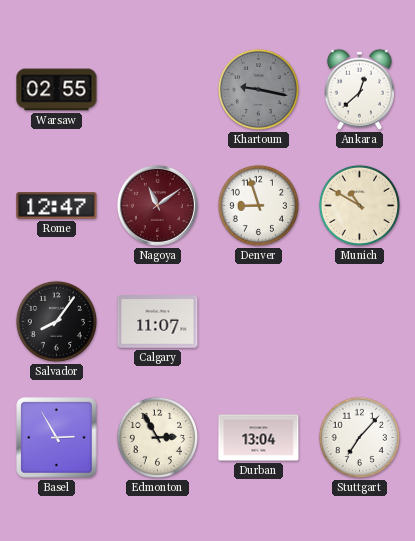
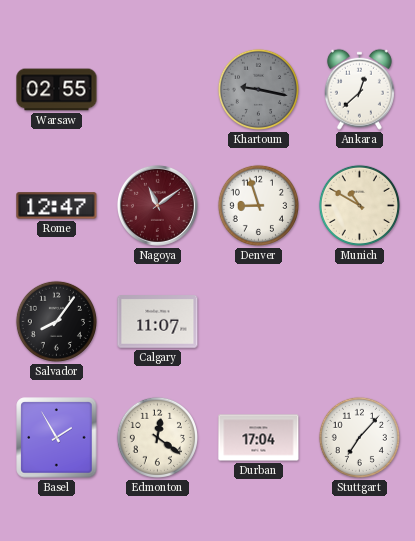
Basel: 2:55 -> 1:55 (57, 438)
Edmonton: 2:55 -> 12:21 (157, 437)
Durban: 13:04 -> 17:04 (259, 438)
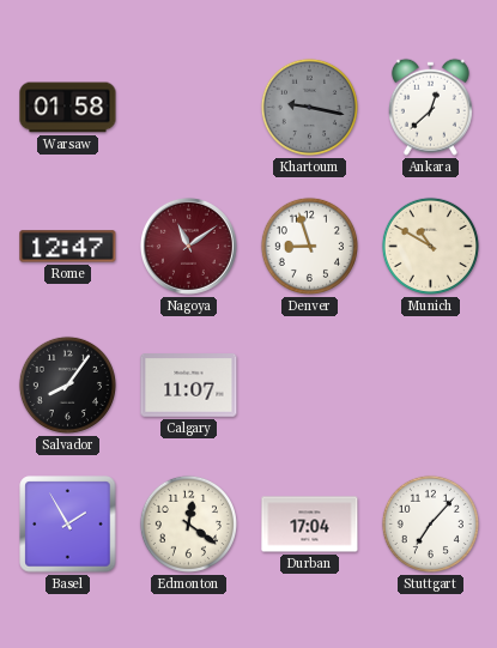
Warsaw: 02:55 -> 01:58 (68, 108)
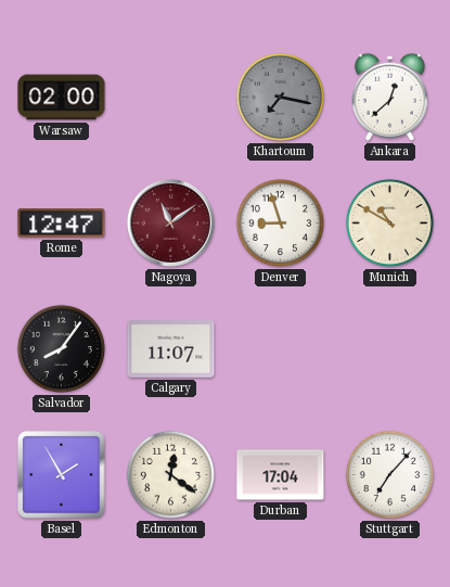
Warsaw: 01:58 -> 02:00 (62, 98)
Khartoum: 9:17 -> 7:17 (280, 97)
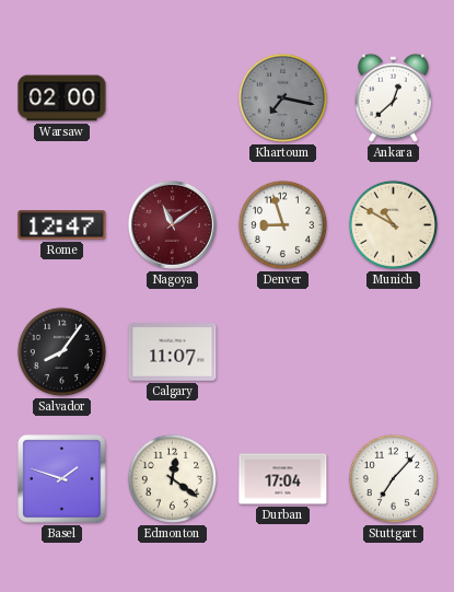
Basel: 1:55 -> 1:48 (62, 479)
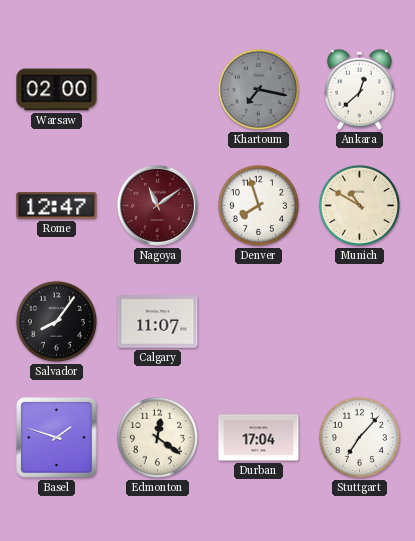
Denver: 8:57 -> 7:57 (258, 205)
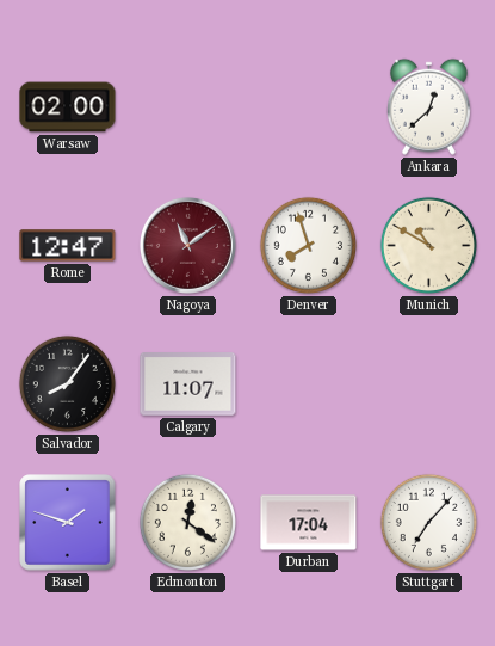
Khartoum: 7:17 -> none (258, 89)
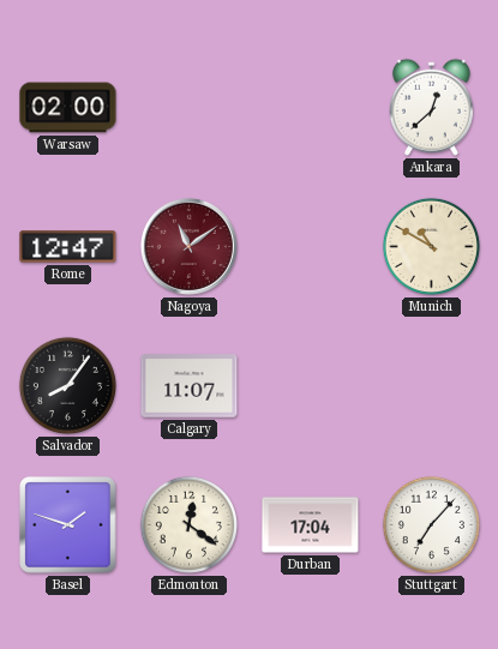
Denver: 7:57 -> none (308, 245)
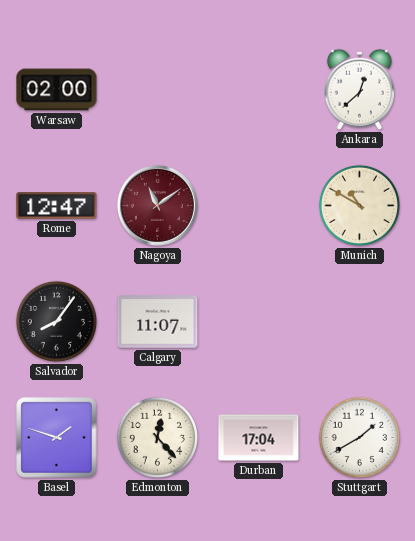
Edmonton: 12:21 -> 12:23 (157, 437)
Stuttgart: 7:07 -> 1:40 (359, 437)
